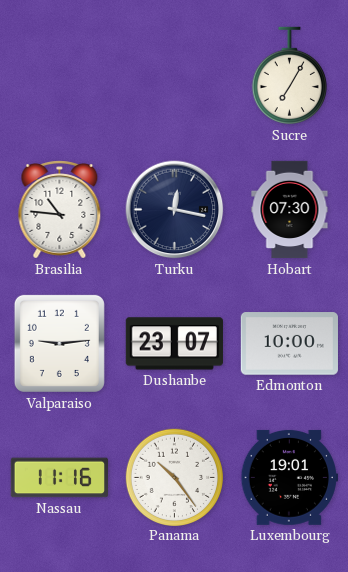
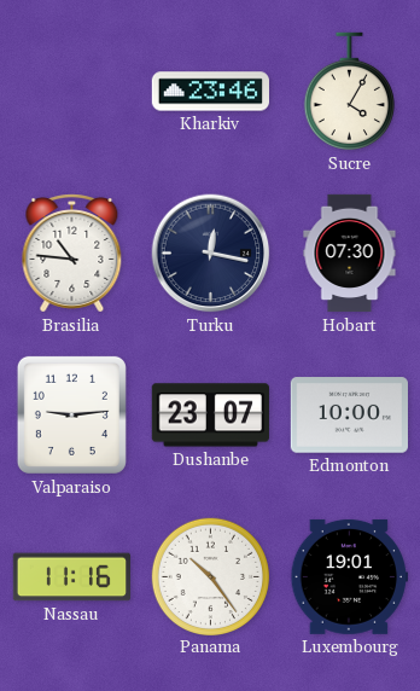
Kharkiv: none -> 23:46 (210, 92)
Sucre: 7:05 -> 4:05 (349, 92)
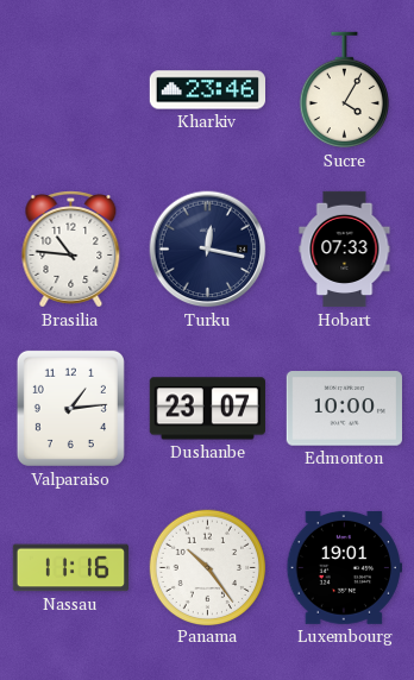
Hobart: 07:30 -> 07:33 (345, 250)
Valparaiso: 9:14 -> 1:14 (70, 408)
